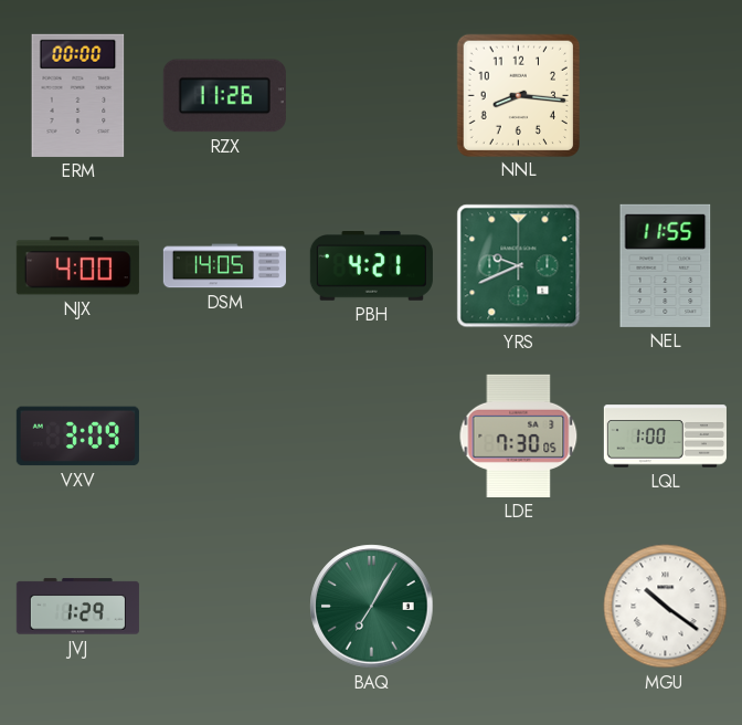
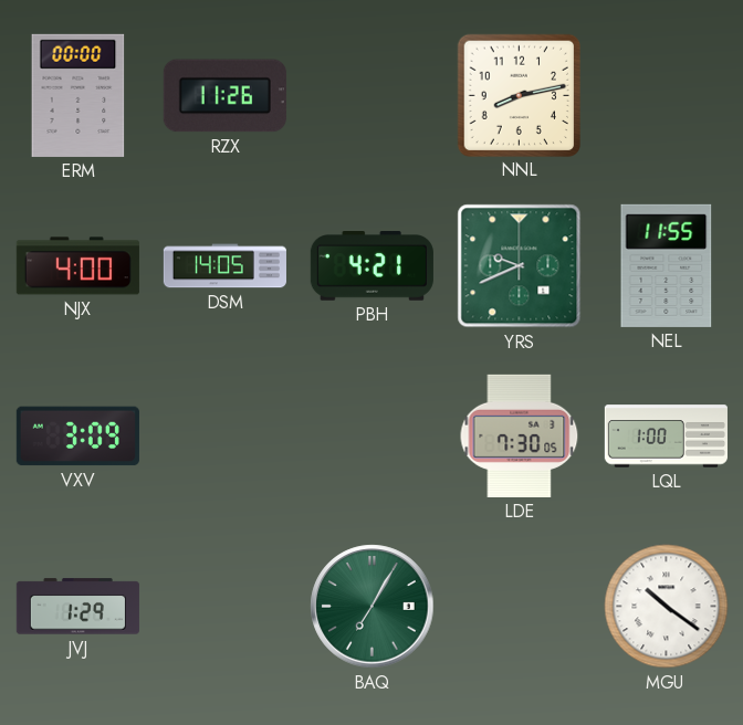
NNL: 8:16 -> 8:13 (519, 95)
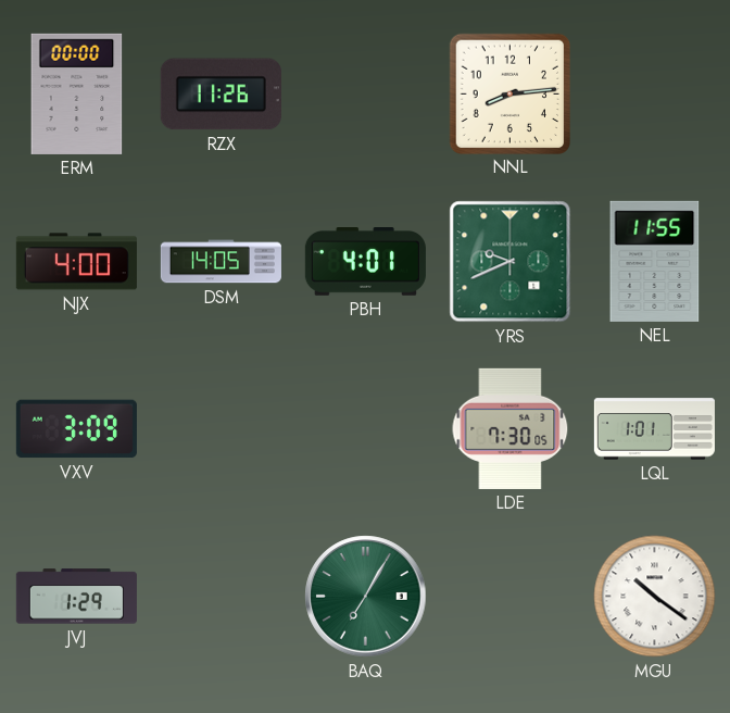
NNL: 8:13 -> 8:14 (509, 93)
PBH: 4:21 -> 4:01 (365, 262)
LQL: 1:00 -> 1:01 (654, 429)
